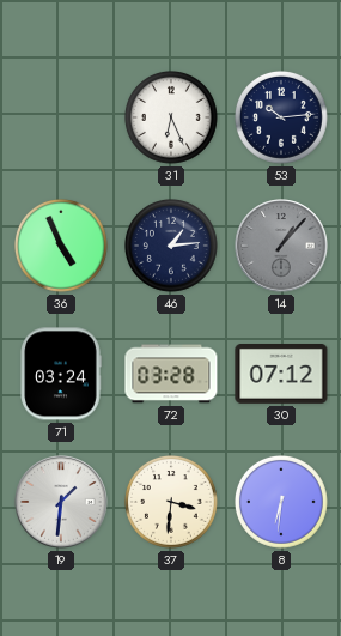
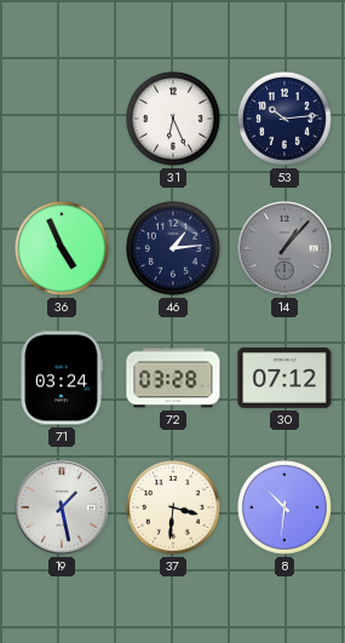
19: 1:31 -> 1:28 (62, 507)
8: 6:31 -> 10:31 (286, 509)
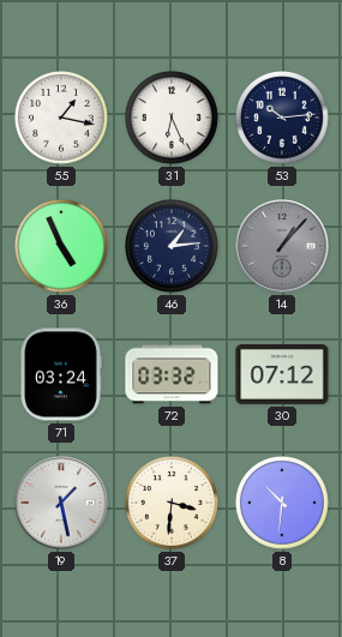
55: none -> 1:17 (62, 119)
72: 03:28 -> 03:32 (172, 374)
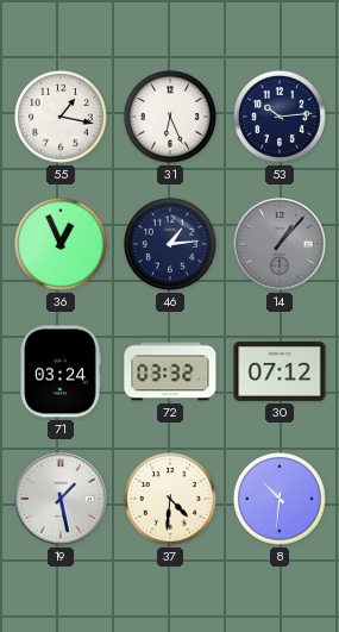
36: 4:56 -> 12:56 (62, 245)
37: 3:31 -> 4:31 (171, 500)
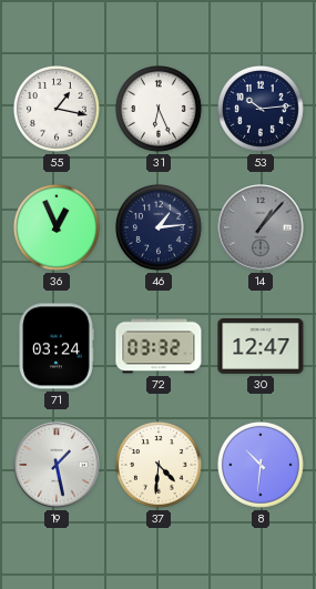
30: 07:12 -> 12:47 (261, 347)
